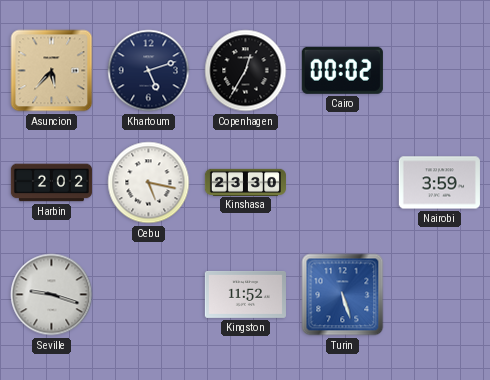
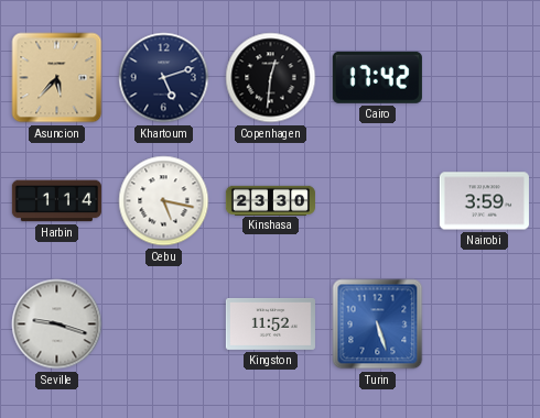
Copenhagen: 12:35 -> 12:31 (271, 78)
Cairo: 00:02 -> 17:42 (377, 77)
Harbin: 2:02 -> 1:14 (56, 201)
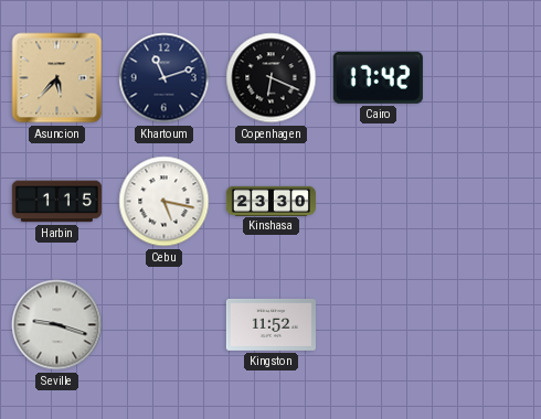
Khartoum: 5:12 -> 11:12 (165, 78)
Copenhagen: 12:31 -> 6:19 (272, 78)
Harbin: 1:14 -> 1:15 (56, 202)
Nairobi: 3:59 -> none (484, 201)
Turin: 5:27 -> none (378, 324)
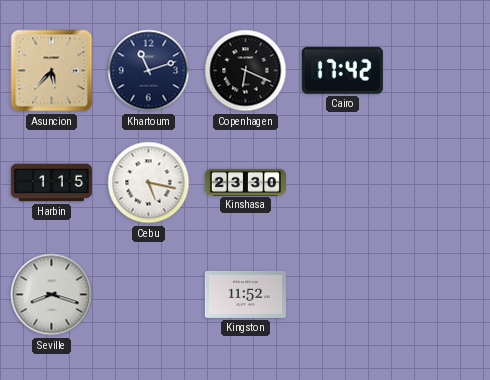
Seville: 9:18 -> 8:18 (52, 295)
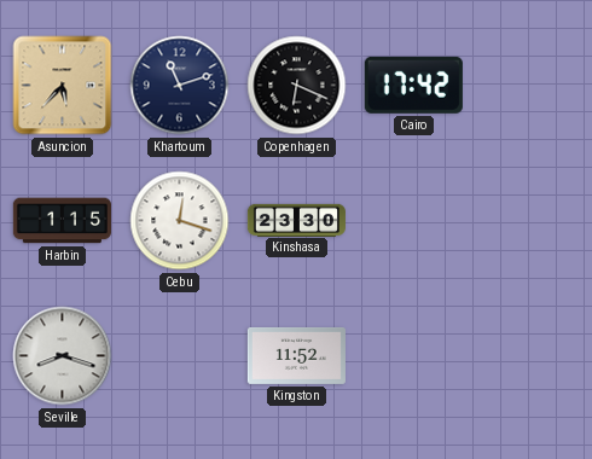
Cebu: 5:17 -> 12:18 (180, 221)
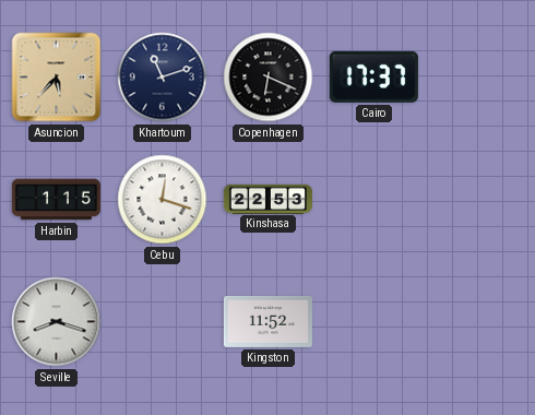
Cairo: 17:42 -> 17:37 (373, 76)
Kinshasa: 23:30 -> 22:53 (267, 199)
